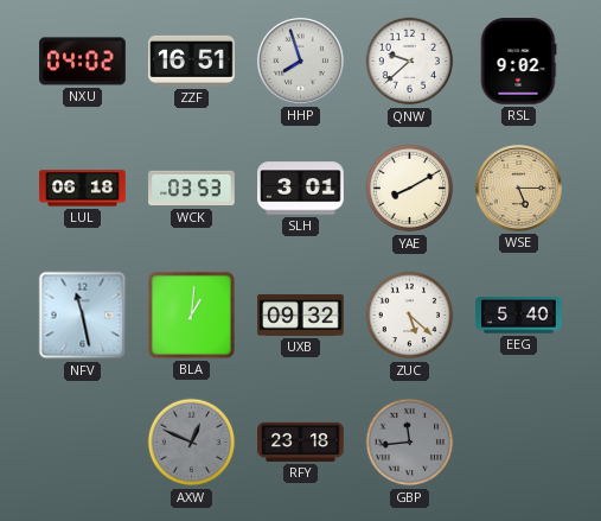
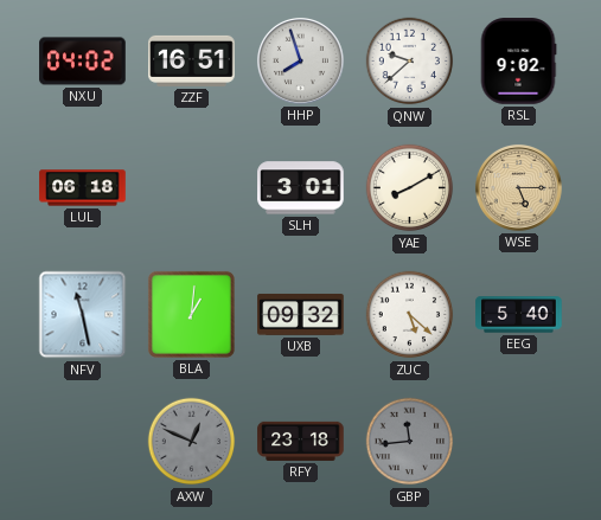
WCK: 03:53 -> none (192, 189)
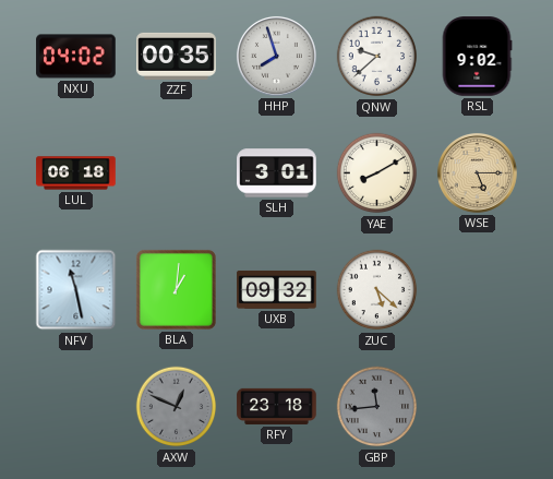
ZZF: 16:51 -> 00:35 (177, 56)
EEG: 5:40 -> none (519, 315)
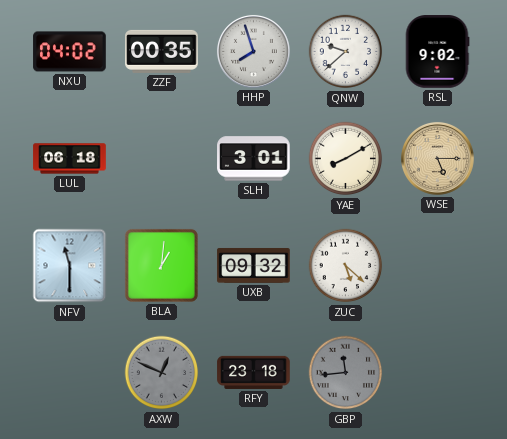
NFV: 11:28 -> 11:30 (70, 266)
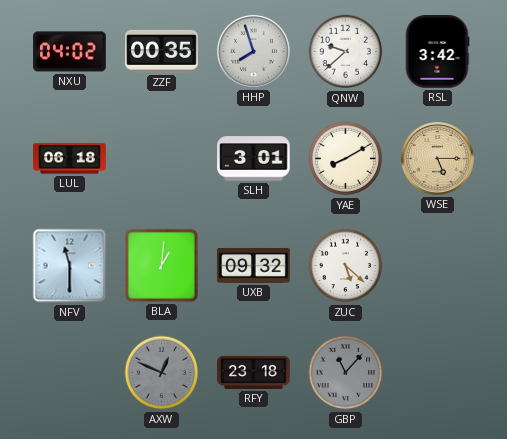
RSL: 9:02 -> 3:42 (437, 52)
GBP: 11:44 -> 11:07 (346, 373)
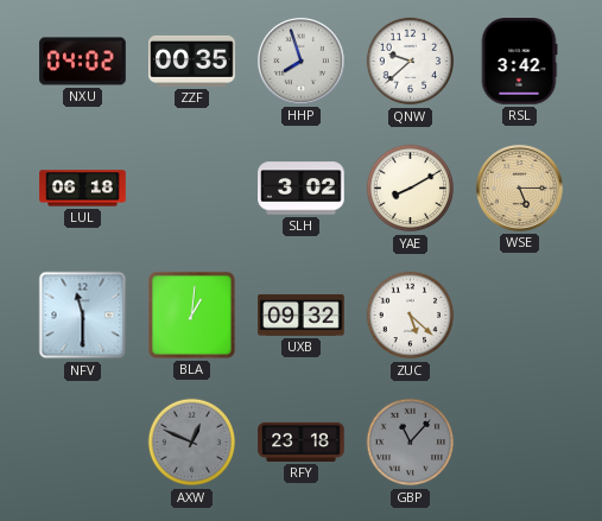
SLH: 3:01 -> 3:02 (302, 189)
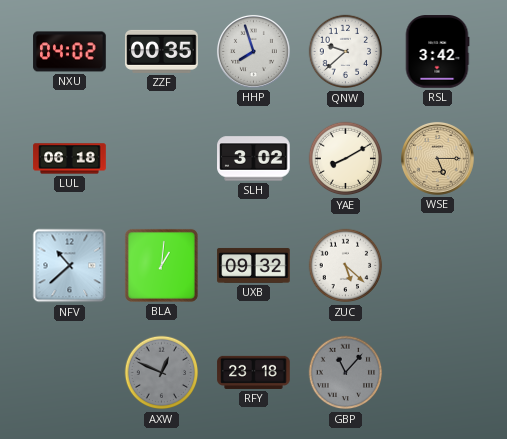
NFV: 11:30 -> 10:38 (70, 266)
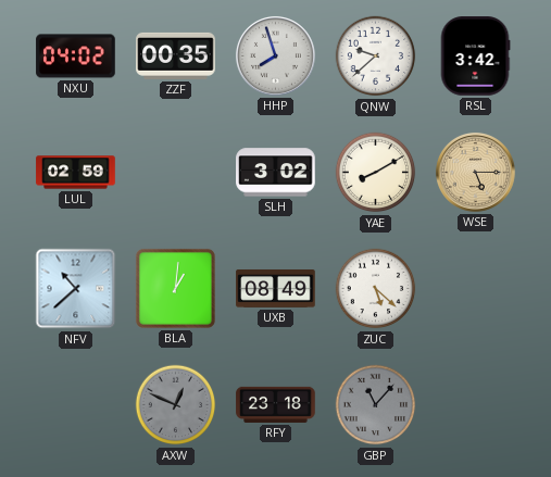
LUL: 06:18 -> 02:59 (76, 173)
UXB: 09:32 -> 08:49 (276, 288)
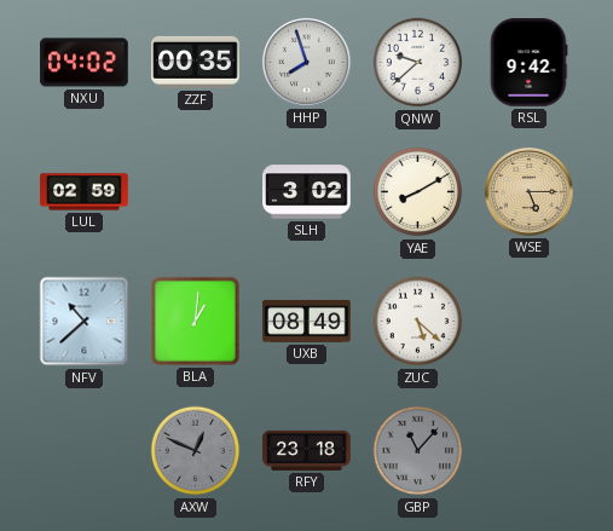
RSL: 3:42 -> 9:42 (528, 63)
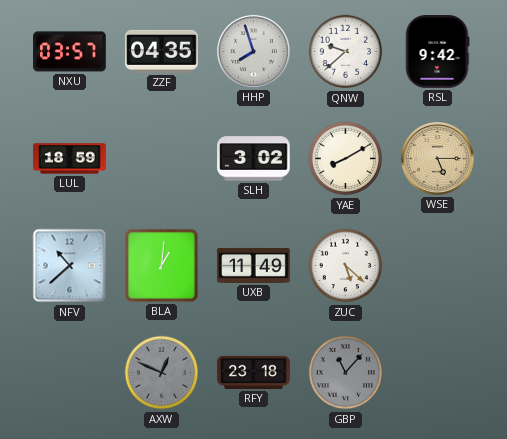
NXU: 04:02 -> 03:57 (70, 52)
ZZF: 00:35 -> 04:35 (162, 51)
LUL: 02:59 -> 18:59 (70, 159)
UXB: 08:49 -> 11:49 (254, 265)
